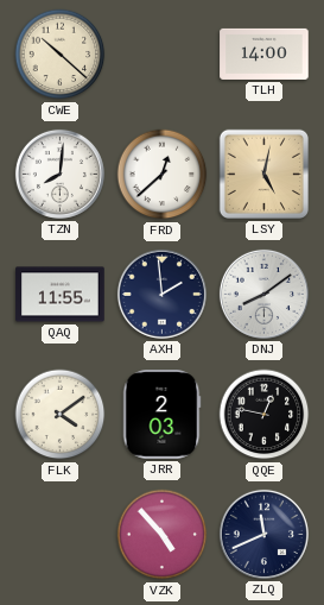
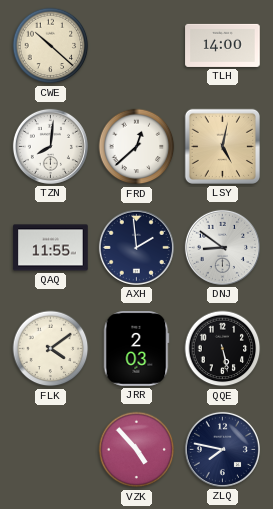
DNJ: 8:09 -> 8:51 (222, 247)
QQE: 12:47 -> 5:28 (223, 349)
ZLQ: 11:41 -> 7:47 (222, 449)
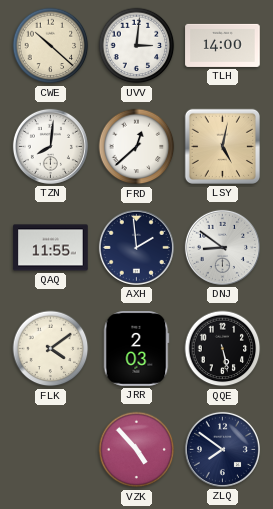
UVV: none -> 3:01 (137, 46)
ZLQ: 7:47 -> 7:51 (222, 449)
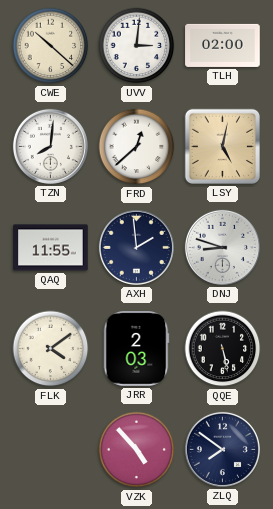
TLH: 14:00 -> 02:00 (223, 45)
DNJ: 8:51 -> 8:48 (222, 247)
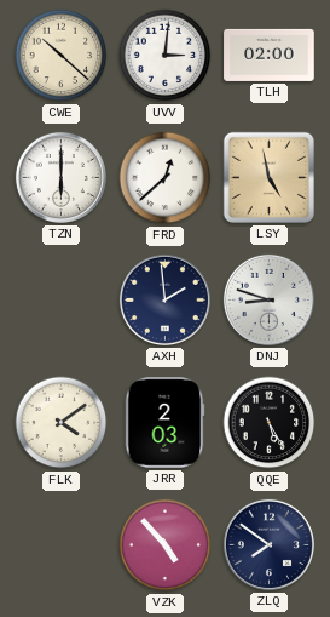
TZN: 8:01 -> 6:00 (60, 177)
LSY: 5:02 -> 4:58 (268, 177)
QAQ: 11:55 -> none (51, 248)
QQE: 5:28 -> 5:25 (270, 423)
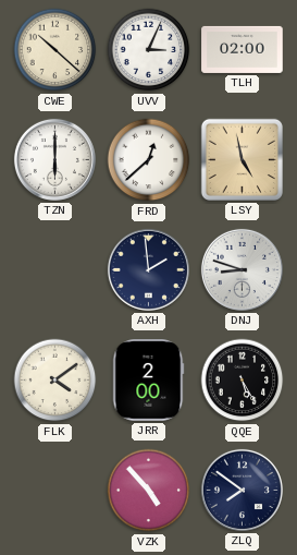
UVV: 3:01 -> 3:04 (149, 50)
JRR: 2:03 -> 2:00 (148, 381)
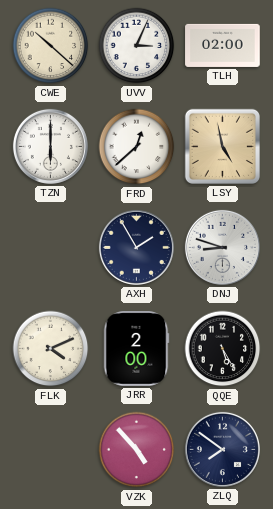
AXH: 1:59 -> 1:55 (136, 247)
FLK: 4:09 -> 4:11 (51, 349)
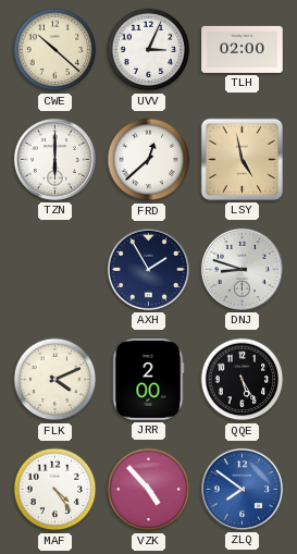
MAF: none -> 4:24 (55, 490)
ZLQ dial: navy -> blue (242, 489)
